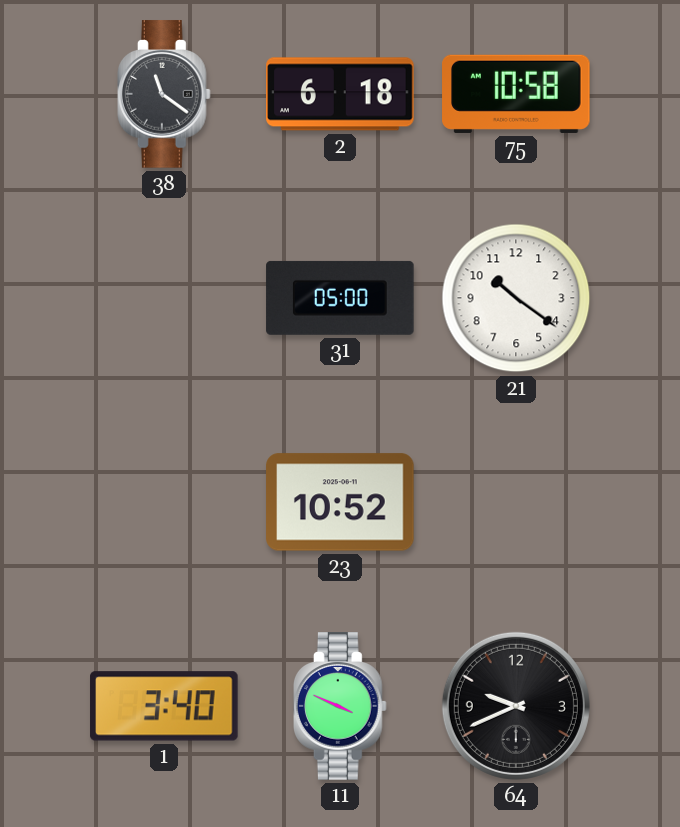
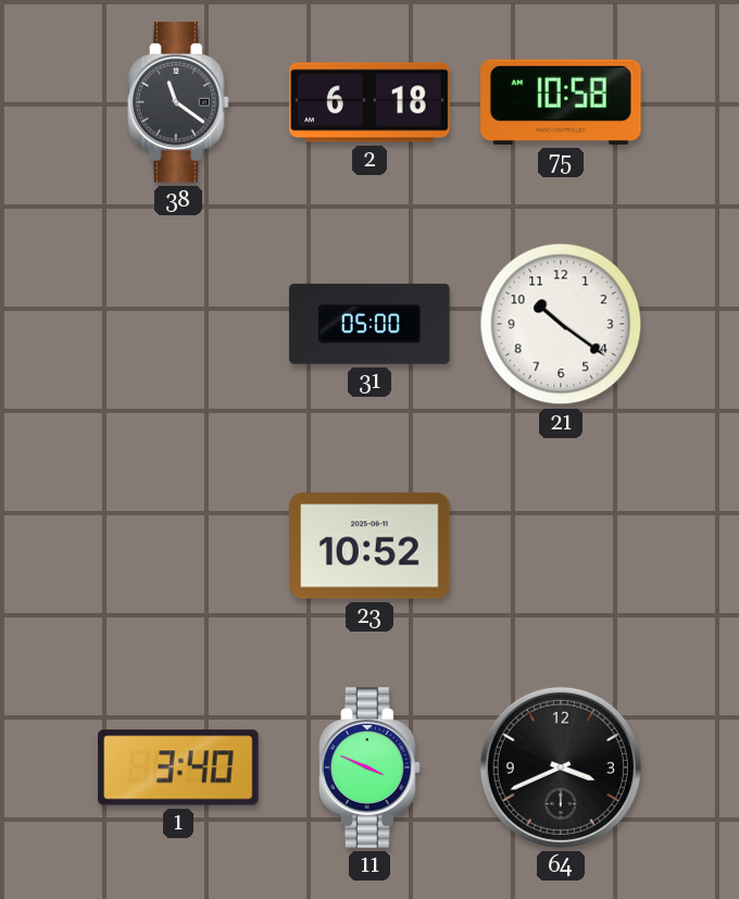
64: 9:41 -> 3:41 (561, 767)
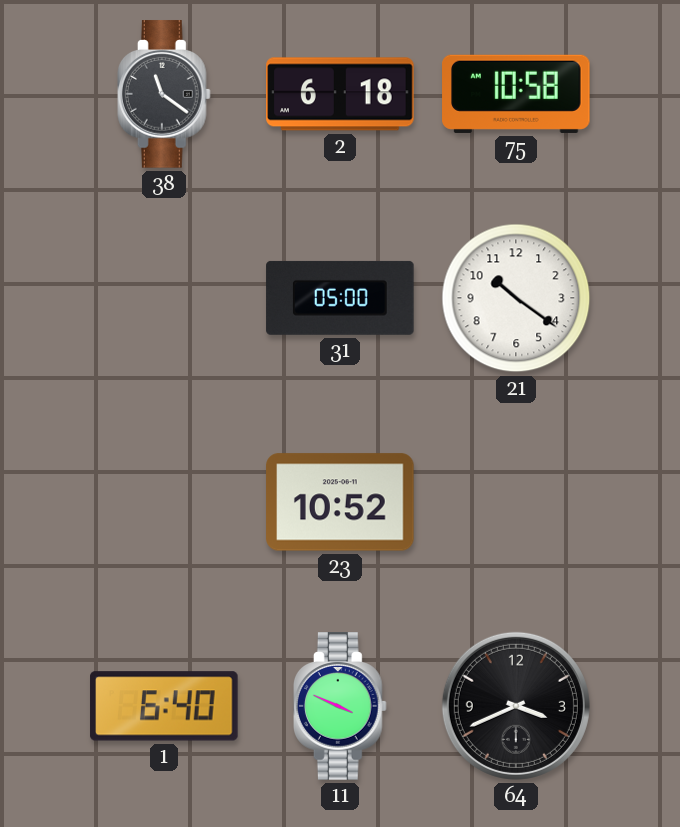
1: 3:40 -> 6:40 (164, 706)
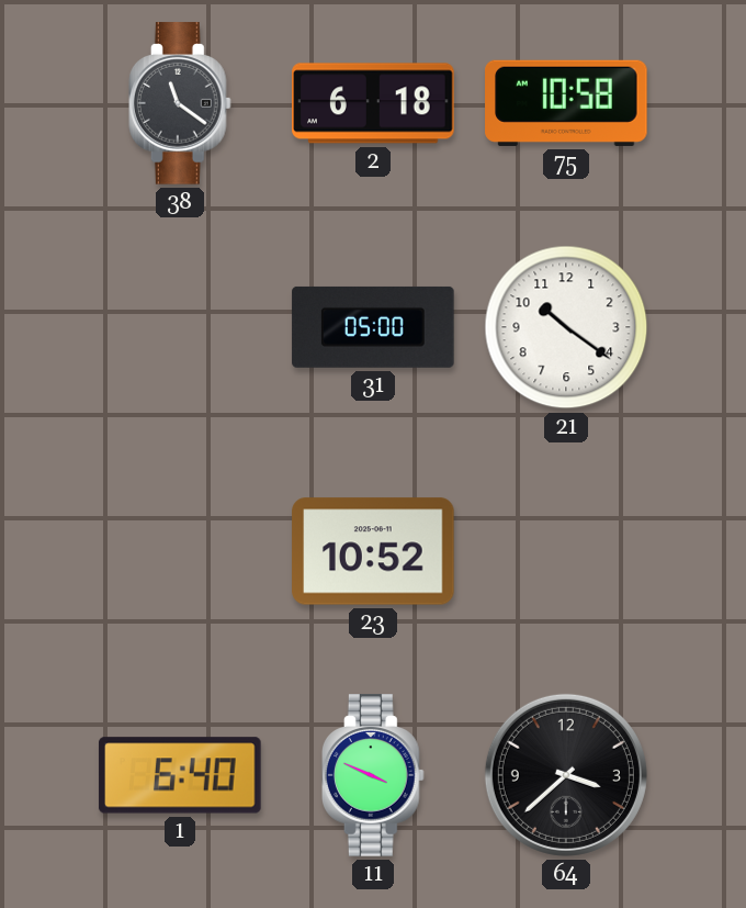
64: 3:41 -> 3:38 (566, 775)
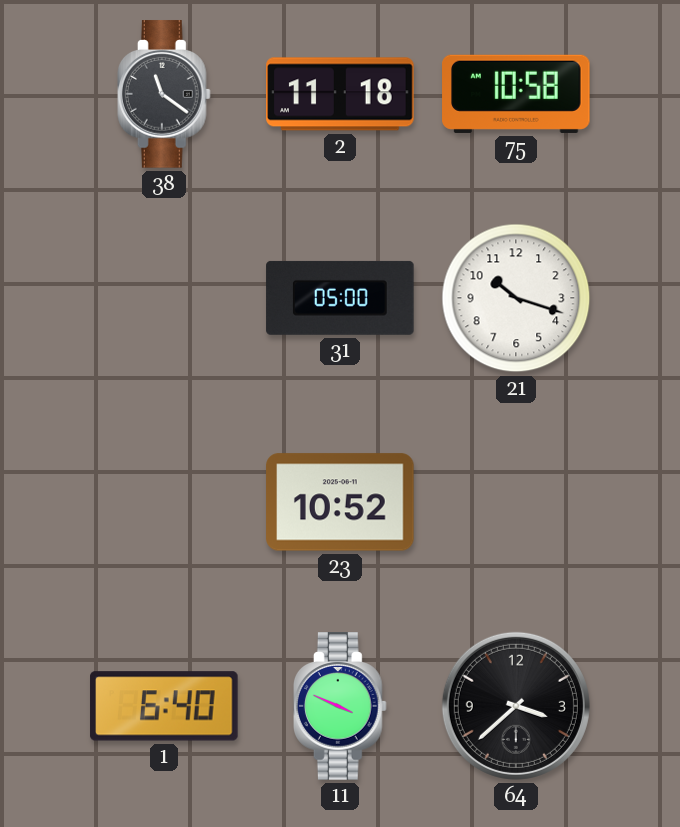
2: 6:18 -> 11:18 (340, 94)
21: 10:21 -> 10:18 (516, 298)
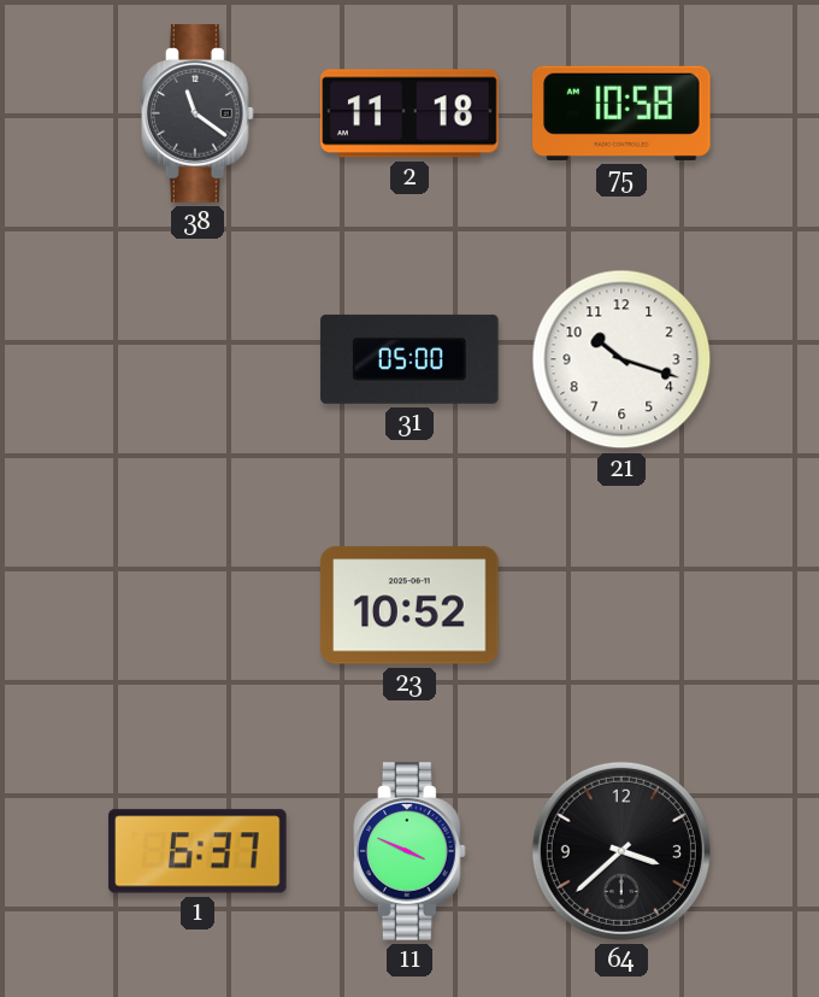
1: 6:40 -> 6:37 (198, 851)
